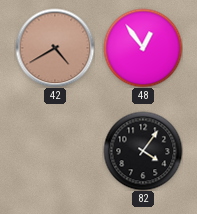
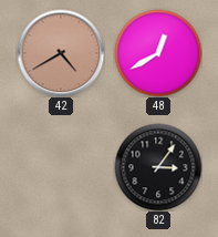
48: 12:54 -> 12:40 (158, 53)
82: 4:06 -> 3:06 (158, 167)
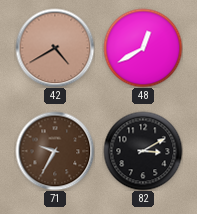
71: none -> 9:35 (55, 151)
82: 3:06 -> 3:10 (143, 151)
